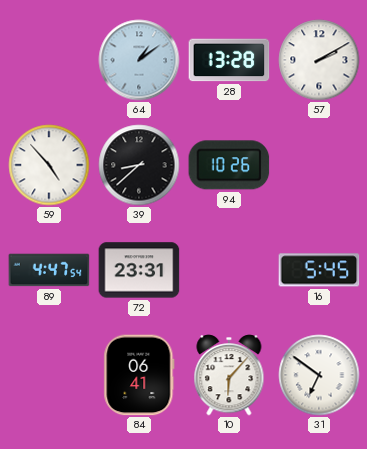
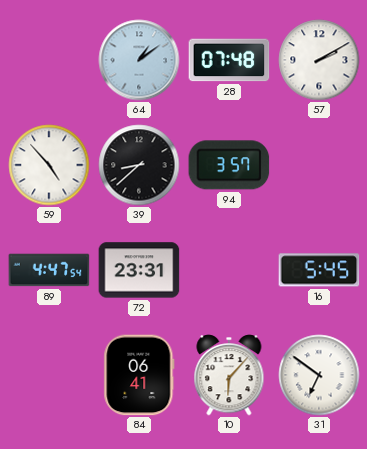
28: 13:28 -> 07:48 (229, 60)
94: 10:26 -> 3:57 (229, 165)
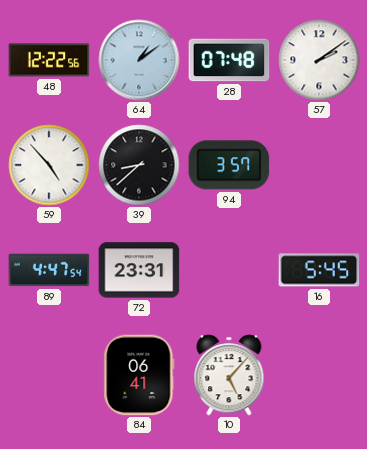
48: none -> 12:22 (49, 60)
57: 2:10 -> 2:09 (319, 60)
10: 6:07 -> 5:07 (229, 375)
31: 6:51 -> none (319, 375)
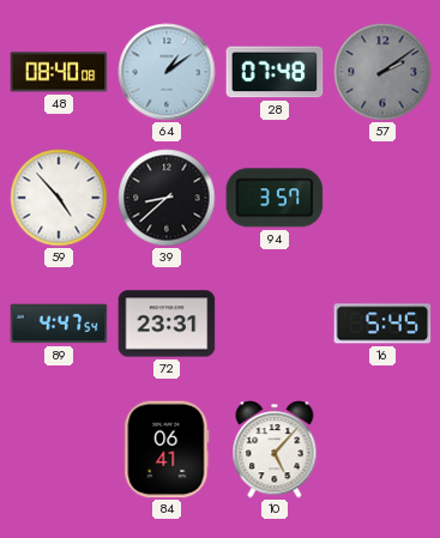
48: 12:22 -> 08:40 (59, 72)
57 dial: white -> grey (382, 72)
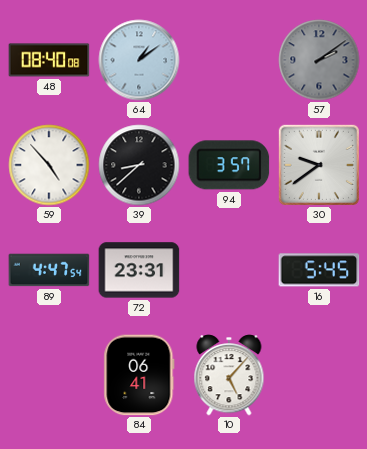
28: 07:48 -> none (275, 72)
30: none -> 9:39 (319, 165)
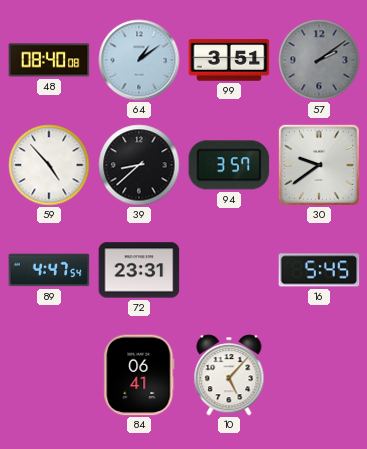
99: none -> 3:51 (229, 60)
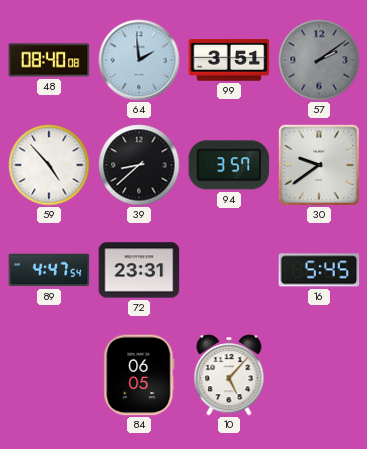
64: 1:09 -> 1:59 (139, 60)
84: 06:41 -> 06:05 (139, 375)
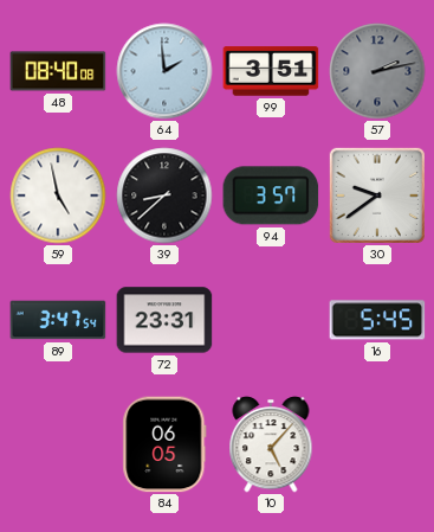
57: 2:09 -> 2:13 (377, 71)
59: 4:53 -> 4:58 (58, 196)
89: 4:47 -> 3:47 (58, 320)
